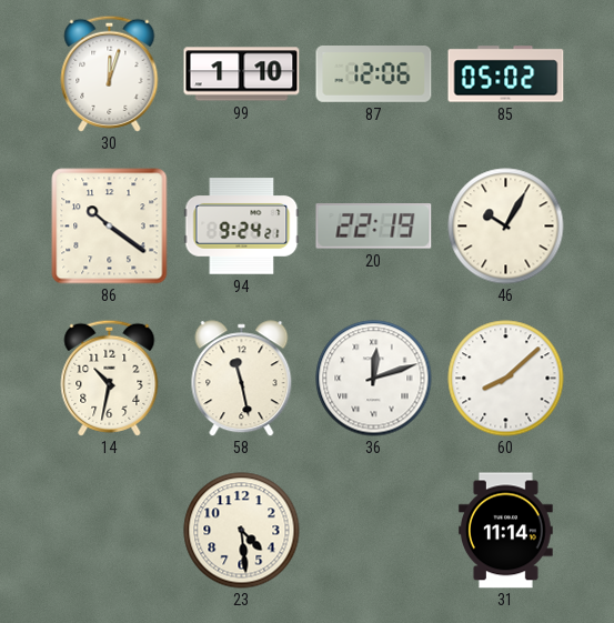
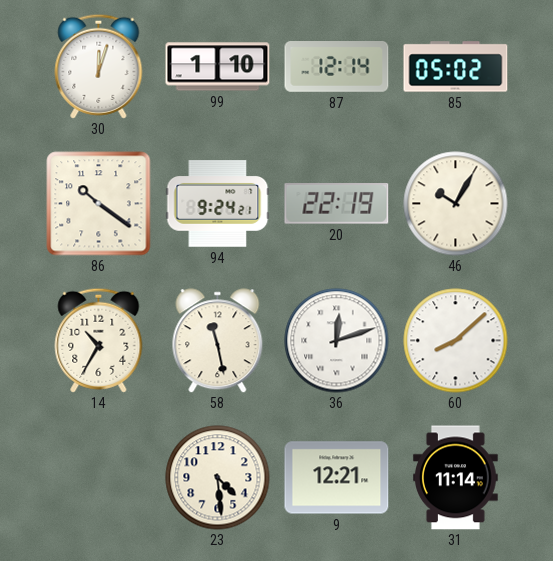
87: 12:06 -> 12:14 (337, 67)
14: 10:32 -> 10:35 (99, 340)
9: none -> 12:21 (337, 478)
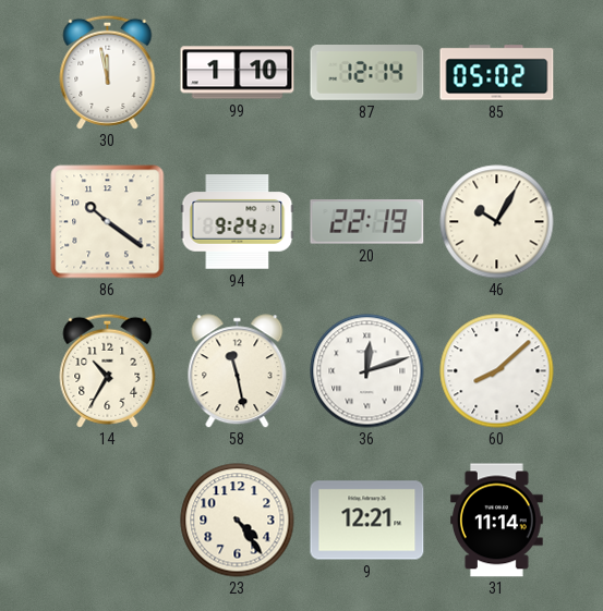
30: 12:03 -> 11:58 (108, 72)
23: 4:29 -> 4:24 (238, 521)
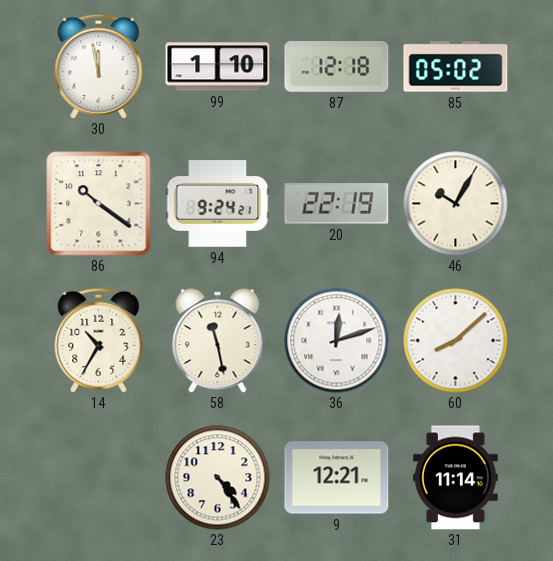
87: 12:14 -> 12:18 (337, 67)
